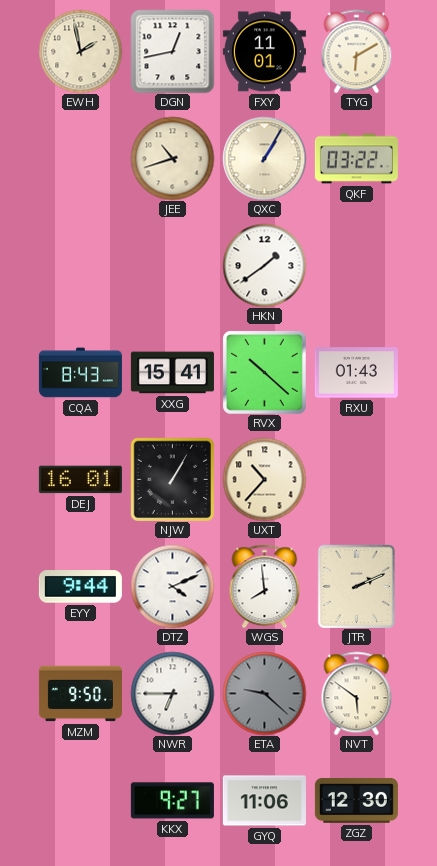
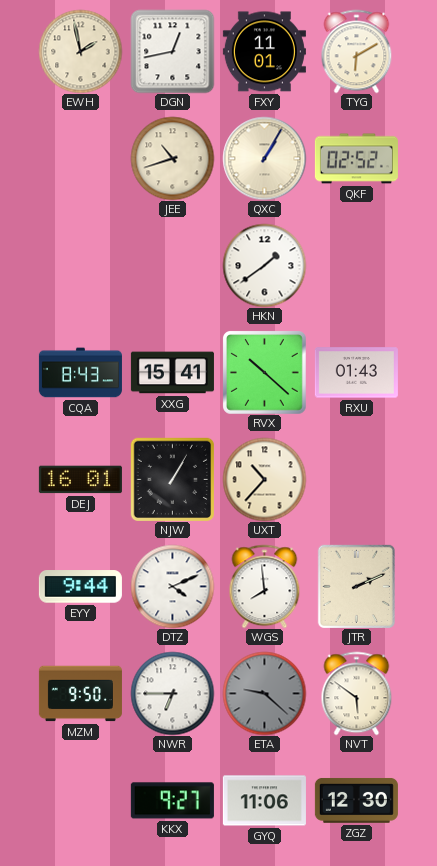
QKF: 03:22 -> 02:52 (356, 159)
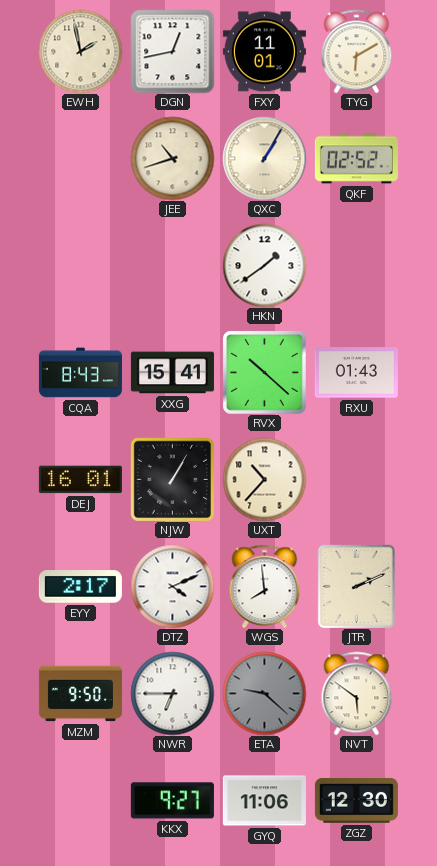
EYY: 9:44 -> 2:17 (80, 587)
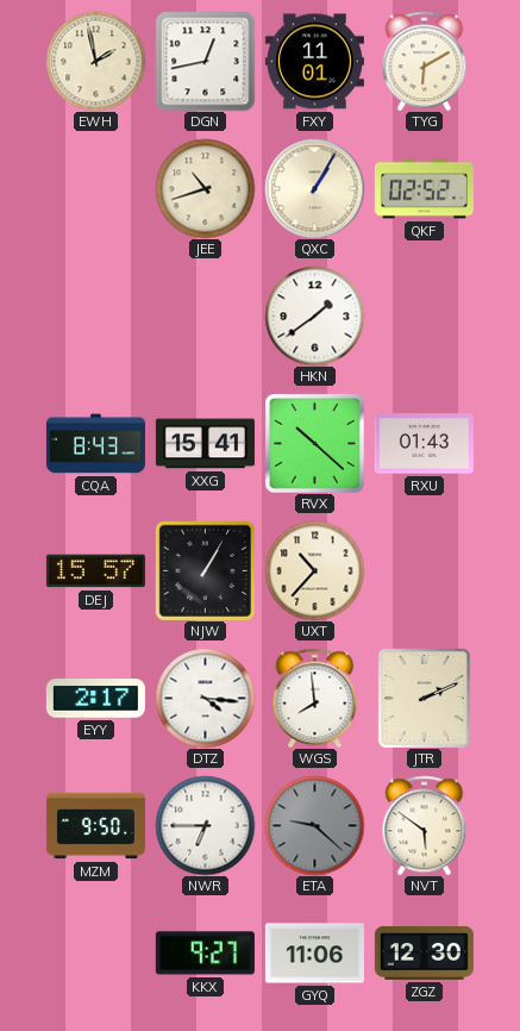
DEJ: 16:01 -> 15:57 (95, 571)
DTZ: 4:11 -> 4:16 (205, 698)
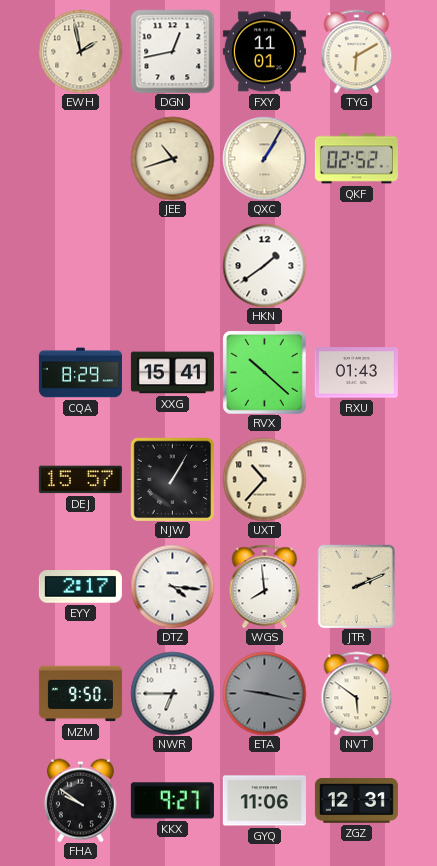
CQA: 8:43 -> 8:29 (80, 373)
ETA: 9:22 -> 9:17 (264, 693)
FHA: none -> 9:51 (80, 800)
ZGZ: 12:30 -> 12:31 (356, 800)
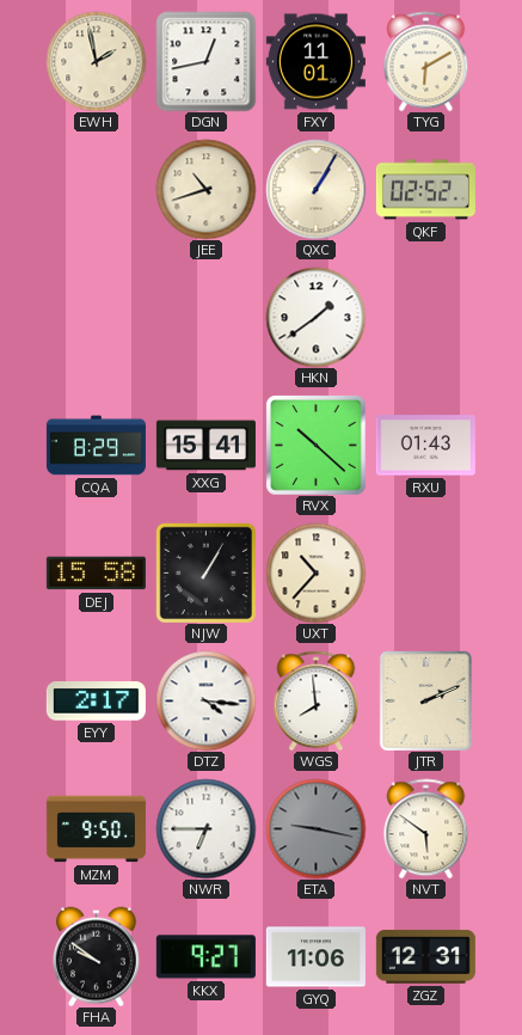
DEJ: 15:57 -> 15:58 (96, 574)
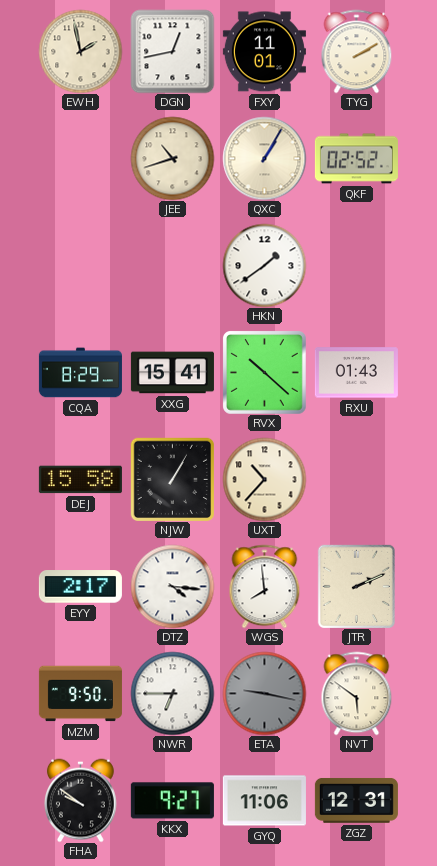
TYG: 6:10 -> 2:10 (357, 51)
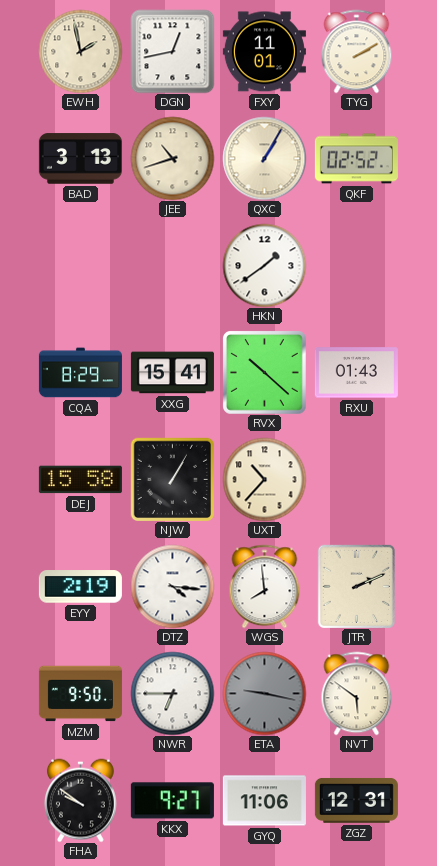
BAD: none -> 3:13 (80, 159)
EYY: 2:17 -> 2:19 (80, 587)
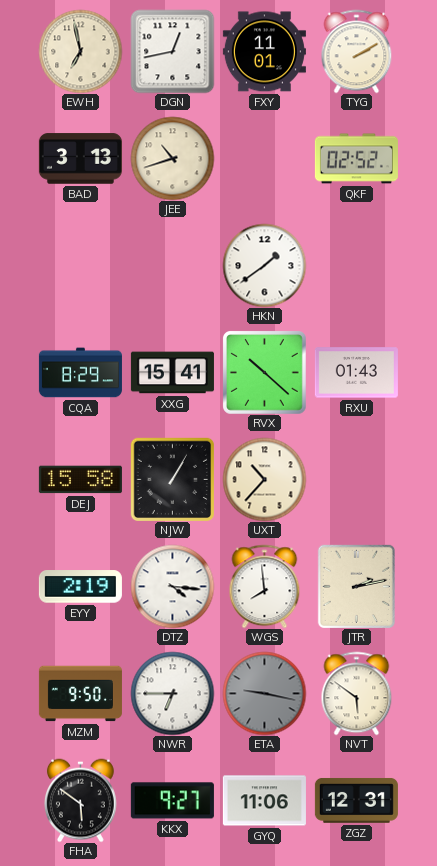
EWH: 1:58 -> 6:58 (80, 51)
QXC: 1:05 -> none (264, 158)
JTR: 2:11 -> 2:13 (356, 586)
FHA: 9:51 -> 5:51 (80, 800)
